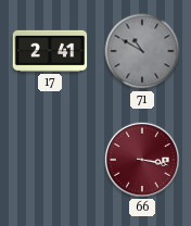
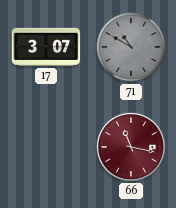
17: 2:41 -> 3:07 (46, 47)
66: 3:17 -> 11:17 (130, 146)
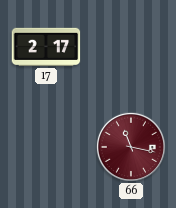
17: 3:07 -> 2:17 (46, 47)
71: 10:50 -> none (131, 47)
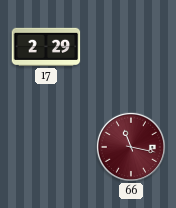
17: 2:17 -> 2:29 (46, 47)
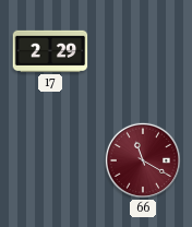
66: 11:17 -> 11:20 (142, 159)
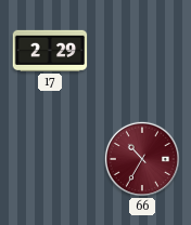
66: 11:20 -> 10:35 (141, 158)
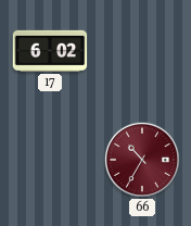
17: 2:29 -> 6:02 (50, 51)
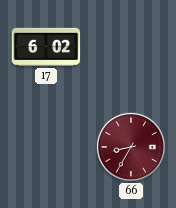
66: 10:35 -> 8:35 (130, 146)
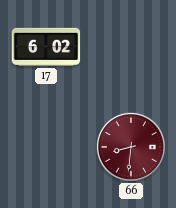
66: 8:35 -> 8:31 (130, 146)
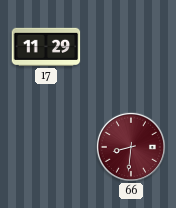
17: 6:02 -> 11:29 (46, 47)
